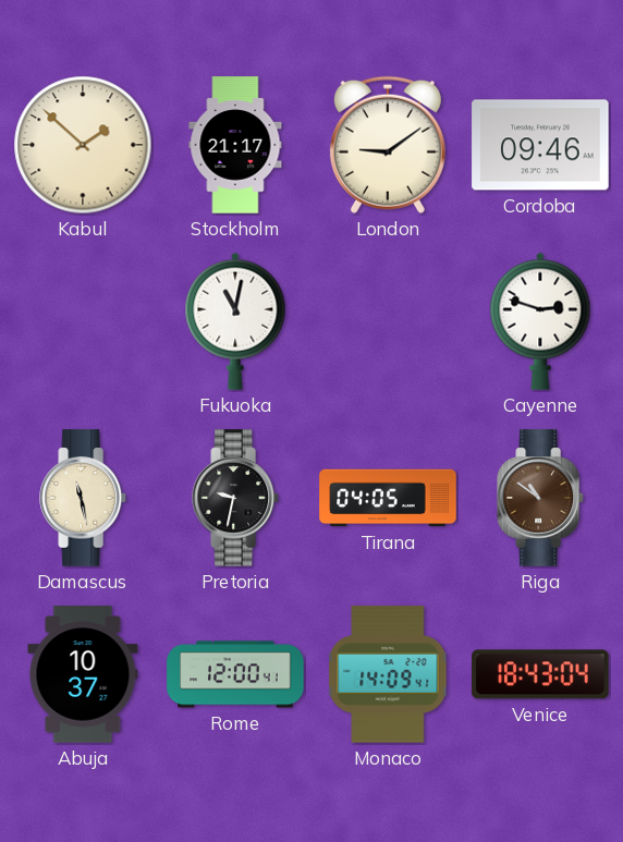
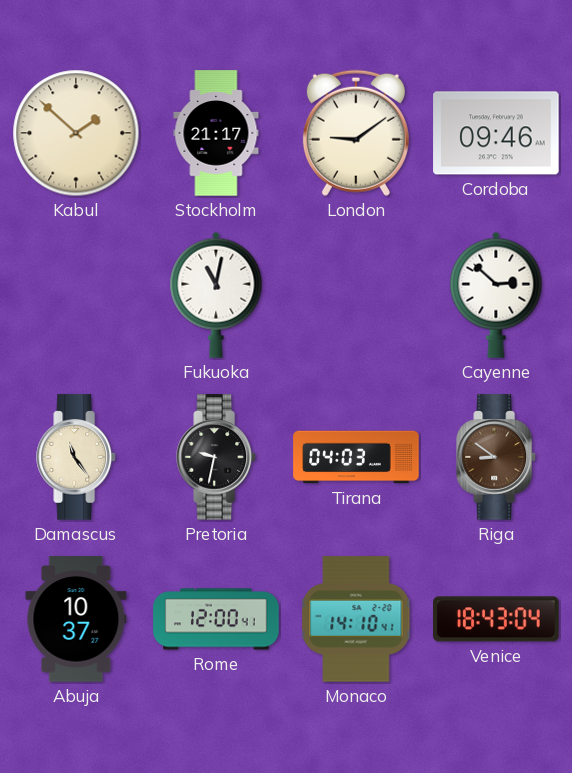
Cayenne: 2:48 -> 2:52 (496, 295)
Damascus: 11:28 -> 11:24 (76, 457)
Tirana: 04:05 -> 04:03 (356, 457)
Riga: 10:51 -> 8:51 (496, 457)
Monaco: 14:09 -> 14:10 (356, 619)
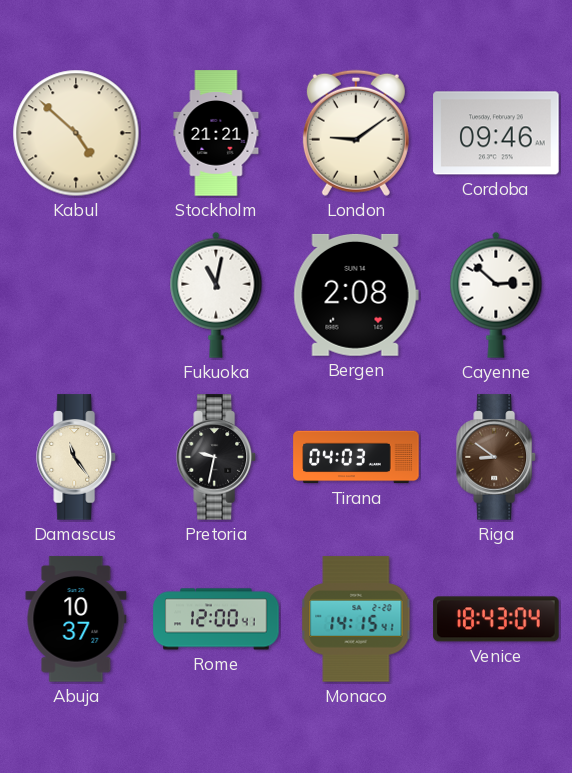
Kabul: 1:52 -> 4:52 (76, 133)
Stockholm: 21:17 -> 21:21 (216, 133)
Bergen: none -> 2:08 (356, 295)
Monaco: 14:10 -> 14:15 (356, 619)
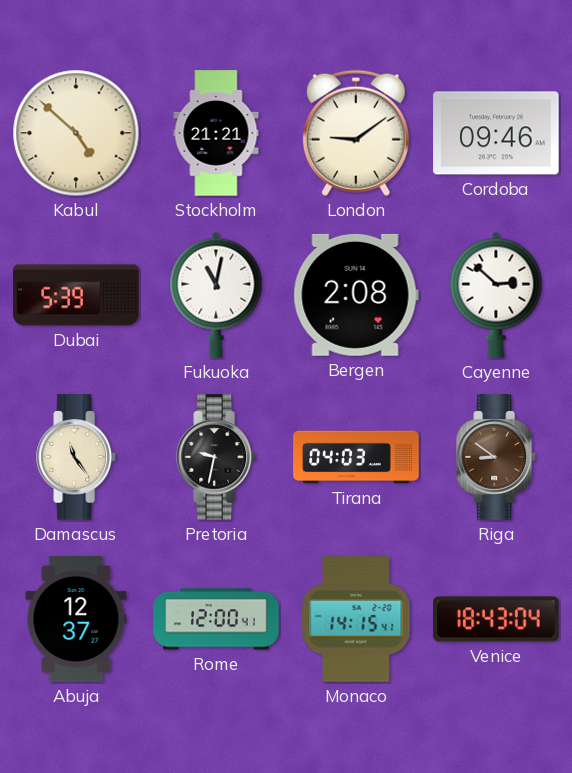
Dubai: none -> 5:39 (76, 295)
Abuja: 10:37 -> 12:37 (76, 619)
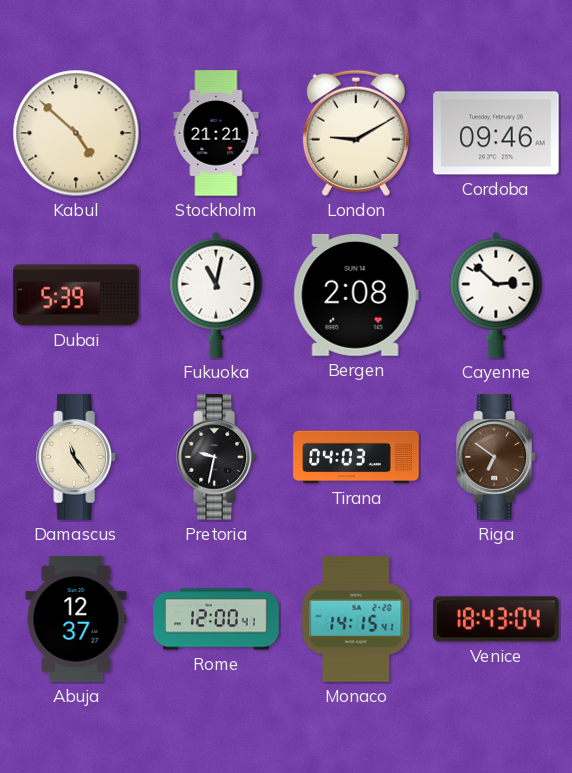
London: 9:09 -> 9:10 (356, 133)
Riga: 8:51 -> 6:51 (496, 457)
